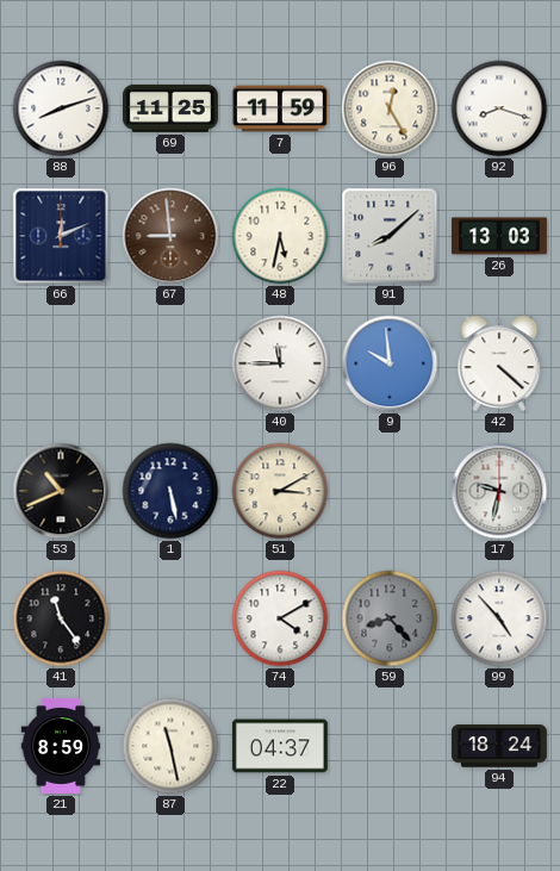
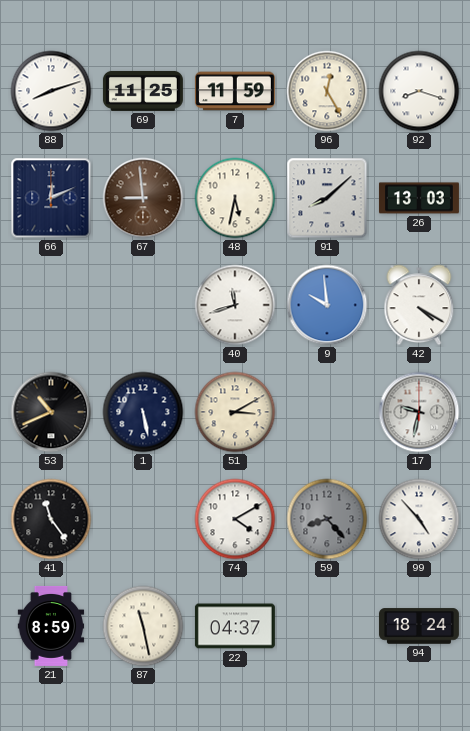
40: 11:45 -> 11:42 (235, 305)
42: 4:22 -> 4:20 (419, 305)
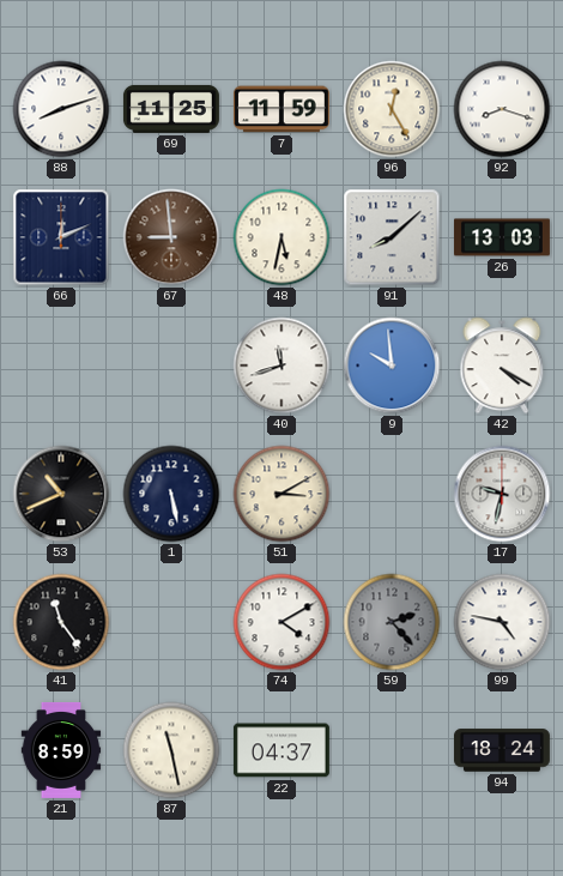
59: 8:23 -> 2:23 (392, 622)
99: 4:53 -> 4:47 (502, 622)
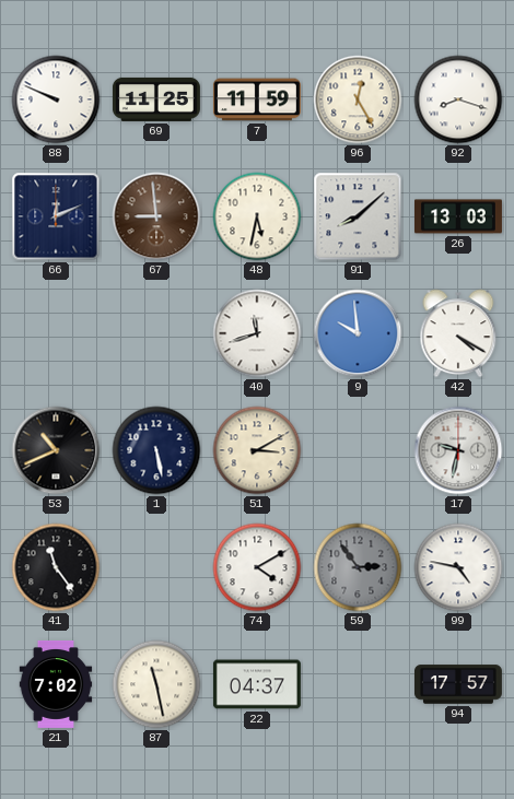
88: 8:12 -> 9:49 (56, 99)
59: 2:23 -> 2:54 (358, 567)
21: 8:59 -> 7:02 (56, 684)
94: 18:24 -> 17:57 (458, 684)
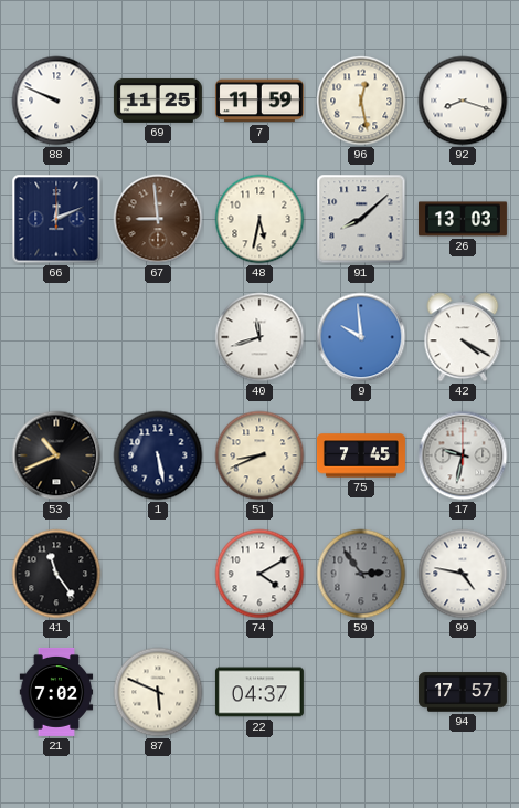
96: 12:25 -> 12:28 (361, 101)
51: 3:10 -> 8:41 (259, 455)
75: none -> 7:45 (361, 455)
87: 11:28 -> 5:49 (158, 692)
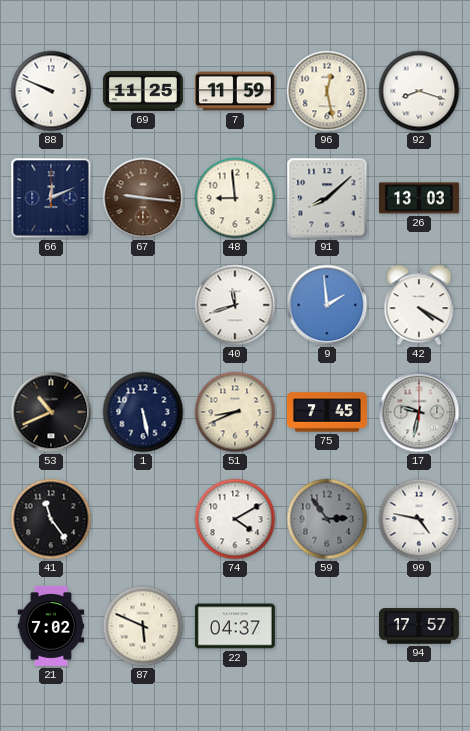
67: 8:59 -> 9:16 (143, 198)
48: 5:32 -> 8:59 (235, 198)
9: 9:59 -> 1:59 (327, 305)
